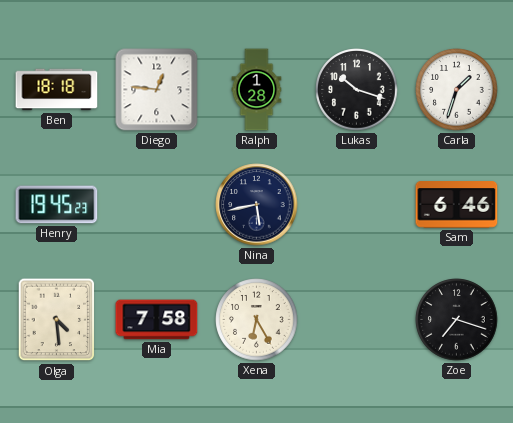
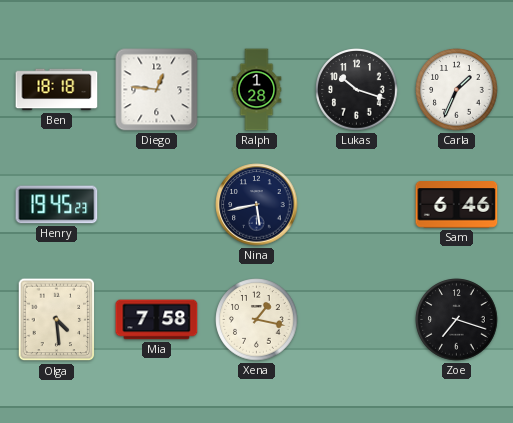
Carla: 1:33 -> 1:34 (457, 90)
Xena: 6:25 -> 1:17 (257, 320)
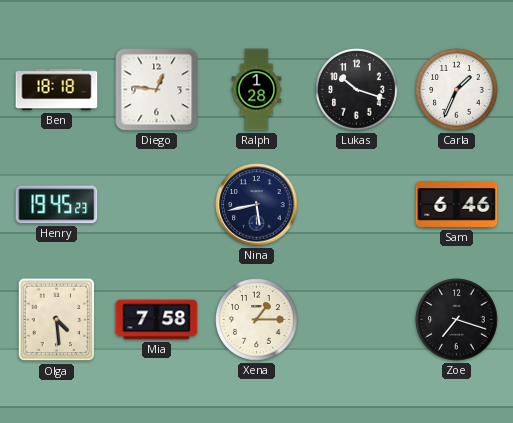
Xena: 1:17 -> 1:15 (257, 320)
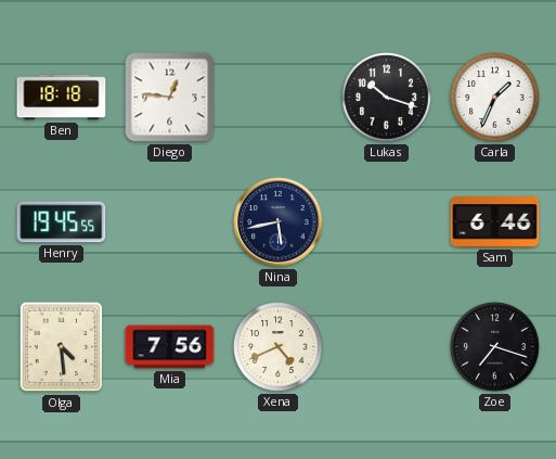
Ralph: 1:28 -> none (257, 90)
Henry: 19:45:23 -> 19:45:55 (62, 222)
Mia: 7:58 -> 7:56 (170, 347)
Xena: 1:15 -> 4:41 (279, 347)
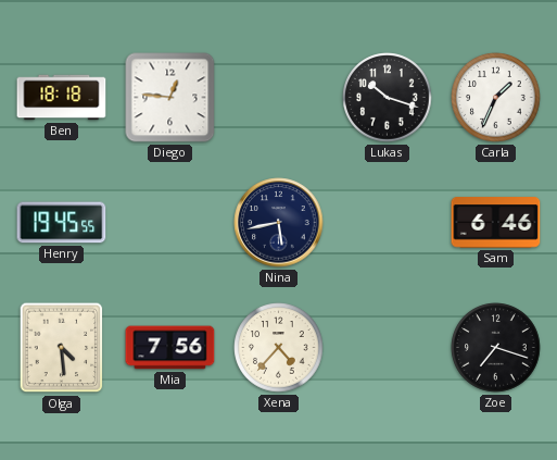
Xena: 4:41 -> 4:37 (279, 348)
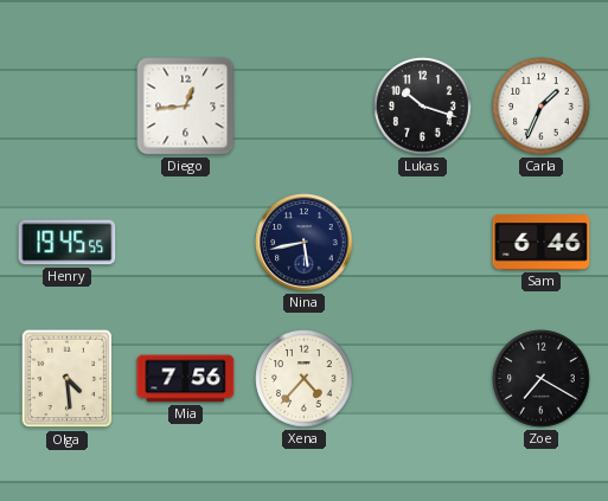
Ben: 18:18 -> none (62, 98)
Diego: 12:46 -> 12:44 (186, 107)
Zoe: 7:18 -> 7:20 (542, 379)
